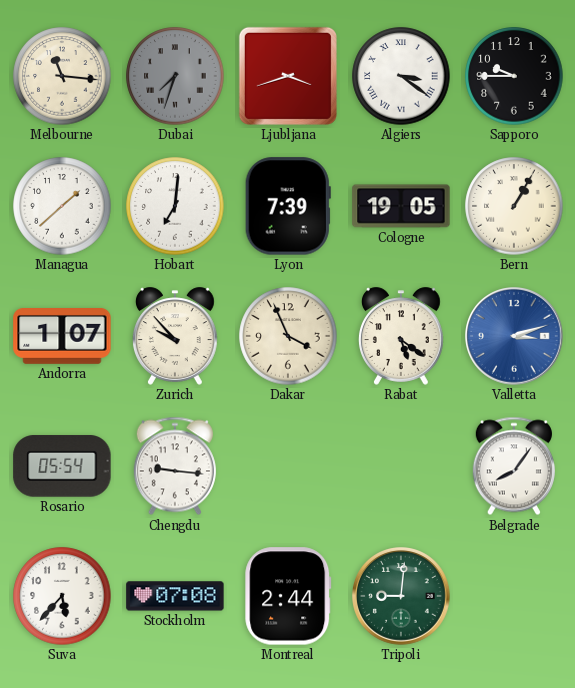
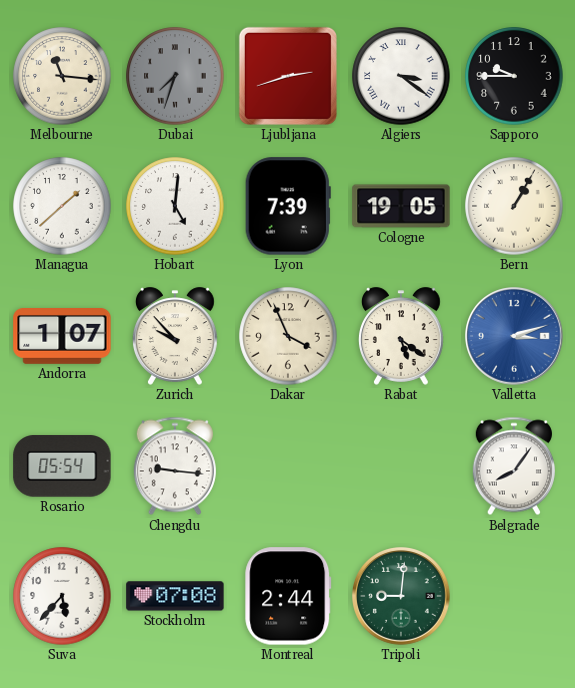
Ljubljana: 3:42 -> 2:42 (288, 76)
Hobart: 7:01 -> 5:01 (175, 206)
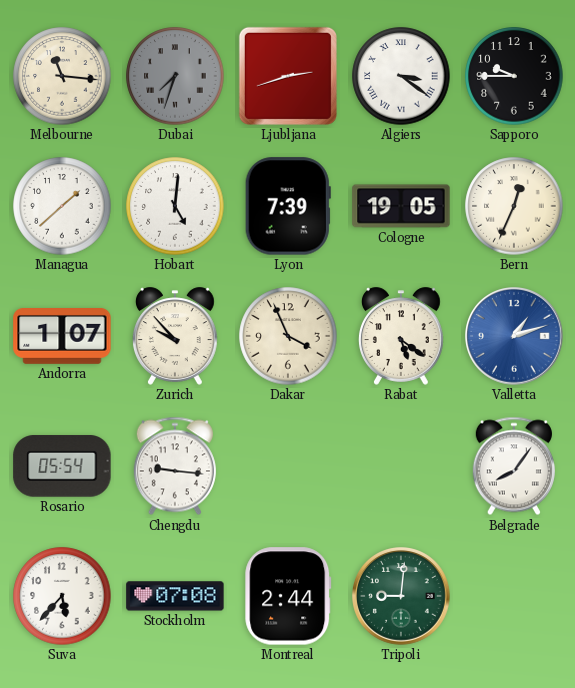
Bern: 1:05 -> 12:34 (514, 206)
Valletta: 3:12 -> 1:12 (515, 337)
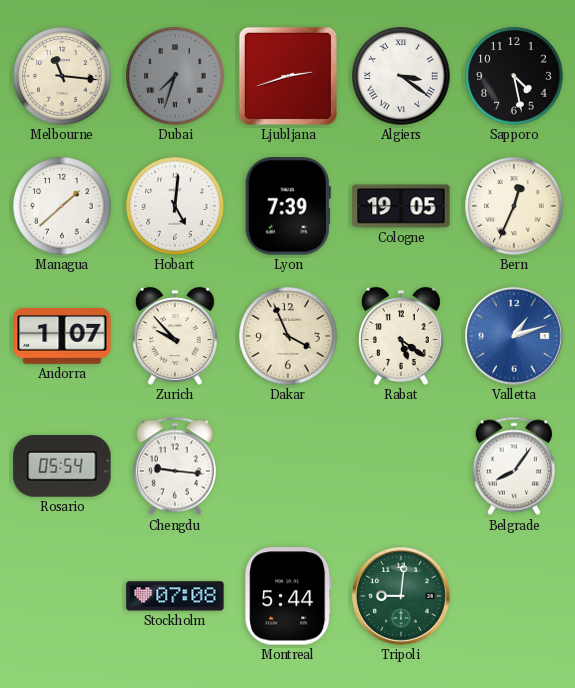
Sapporo: 9:45 -> 4:28 (514, 76)
Suva: 5:37 -> none (62, 596)
Montreal: 2:44 -> 5:44 (288, 596)
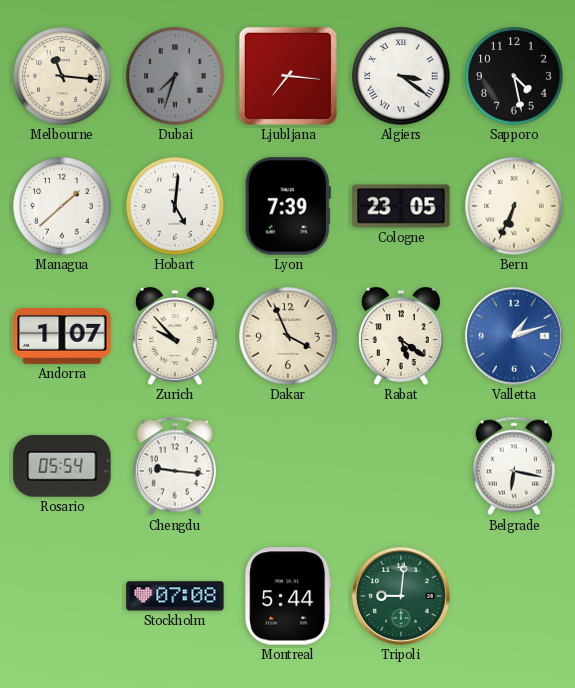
Ljubljana: 2:42 -> 7:16 (288, 76)
Cologne: 19:05 -> 23:05 (401, 206)
Bern: 12:34 -> 6:34 (514, 206)
Belgrade: 8:06 -> 6:17 (514, 466)
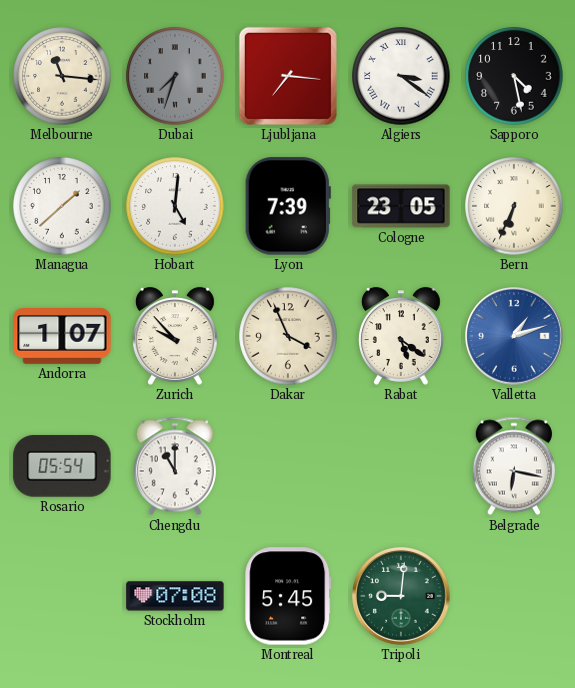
Chengdu: 9:16 -> 11:00 (175, 466)
Montreal: 5:44 -> 5:45 (288, 596)
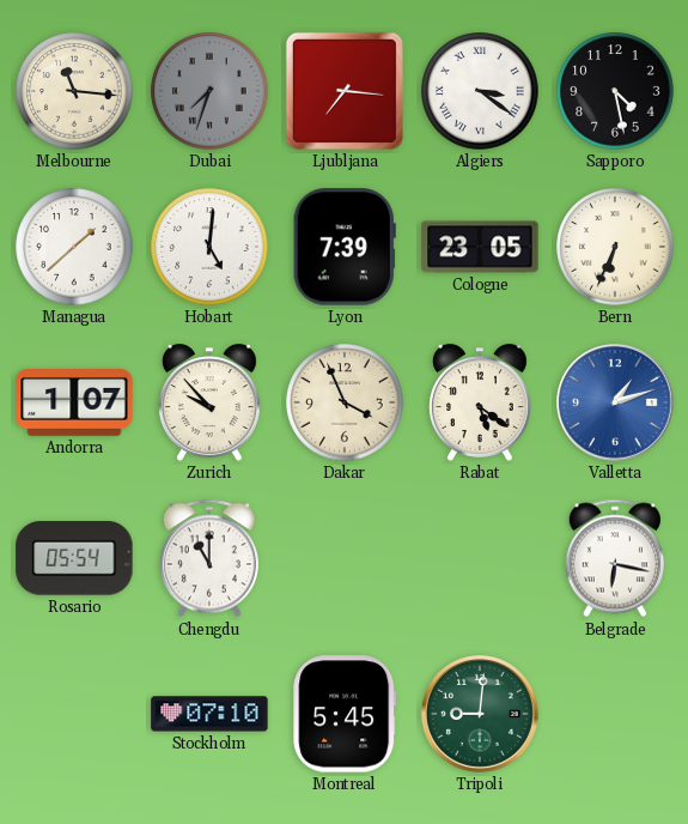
Stockholm: 07:08 -> 07:10 (209, 714)
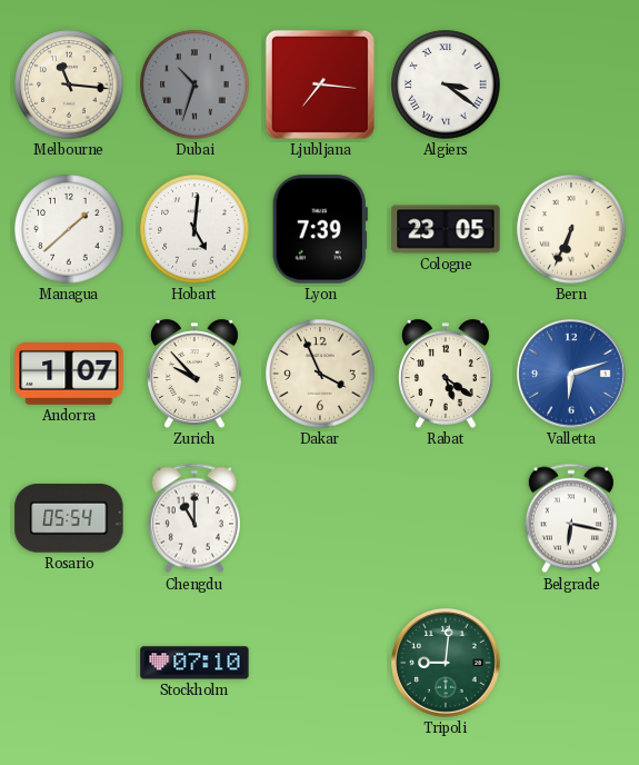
Dubai: 7:33 -> 10:33 (194, 85)
Sapporo: 4:28 -> none (615, 91)
Valletta: 1:12 -> 6:12 (572, 375)
Montreal: 5:45 -> none (345, 714)
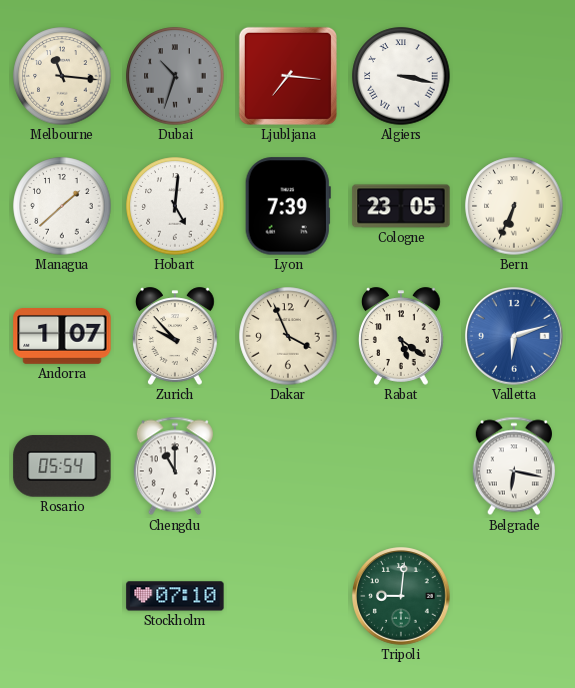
Algiers: 3:21 -> 3:17 (401, 76)
